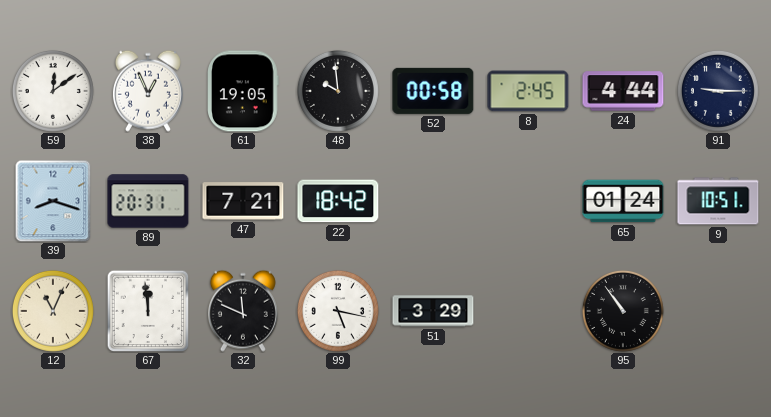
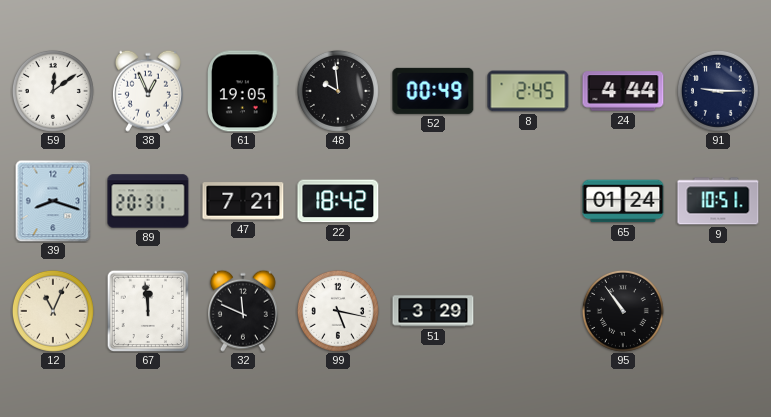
52: 00:58 -> 00:49 (433, 91)
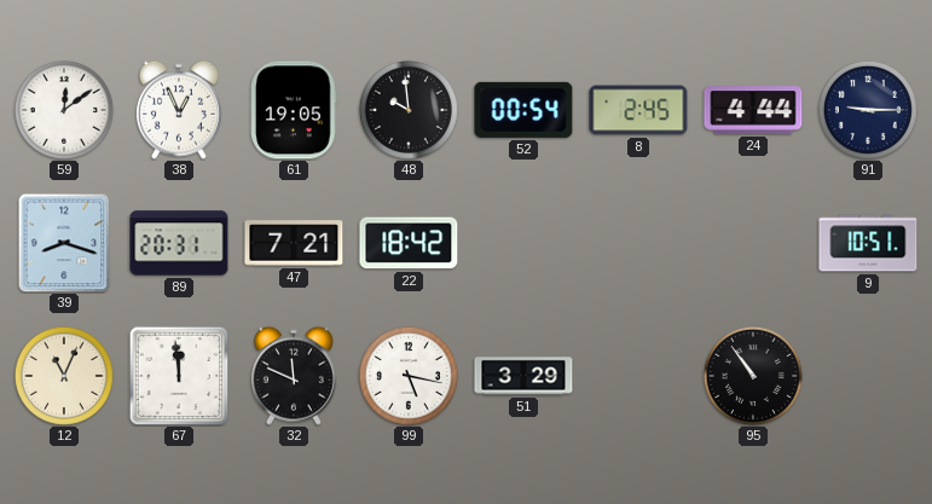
52: 00:49 -> 00:54 (523, 110)
65: 01:24 -> none (623, 201)
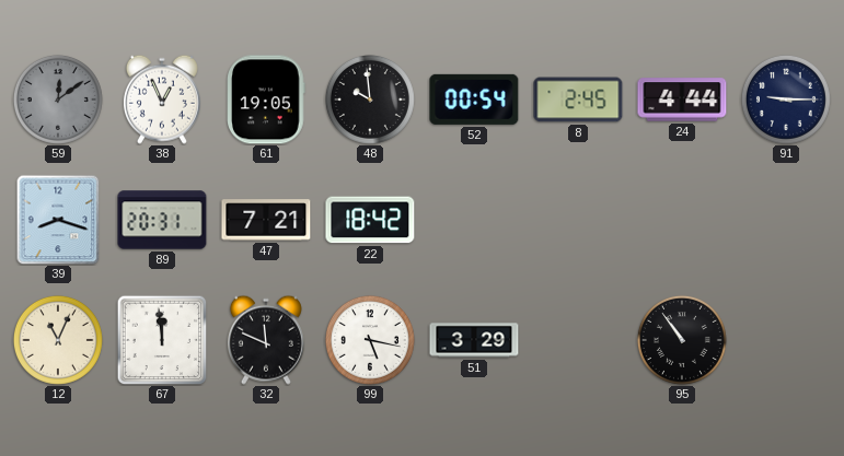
59 dial: white -> grey (58, 100)
9: 10:51 -> none (868, 243)
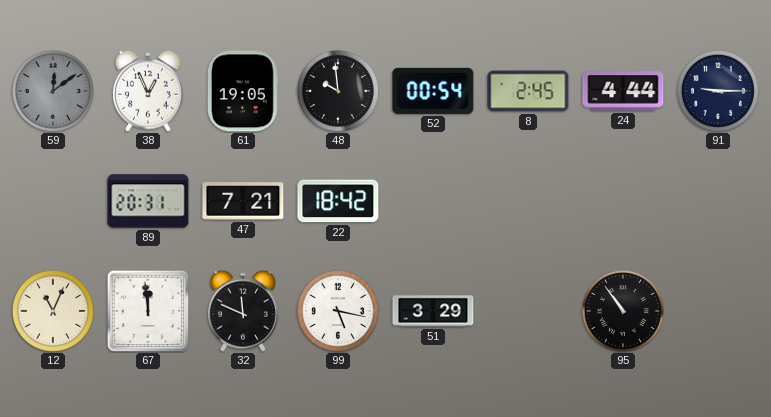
39: 8:18 -> none (58, 220)
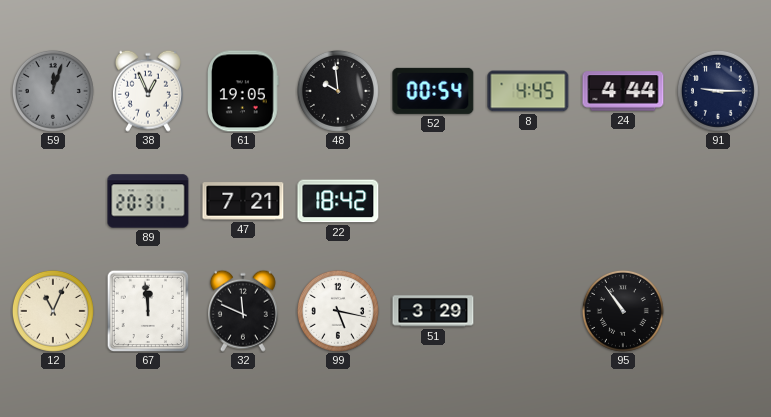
59: 12:09 -> 12:03 (53, 91)
8: 2:45 -> 4:45 (528, 91)
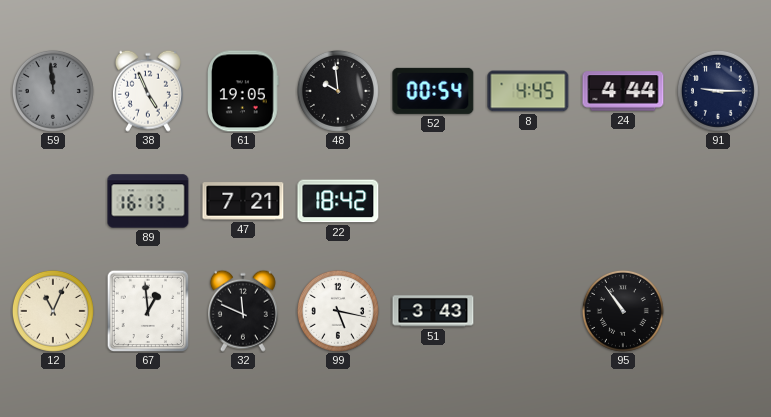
59: 12:03 -> 11:59 (53, 91)
38: 12:56 -> 4:56 (148, 91)
89: 20:31 -> 16:13 (148, 201)
67: 11:59 -> 12:59 (148, 311)
51: 3:29 -> 3:43 (433, 311)
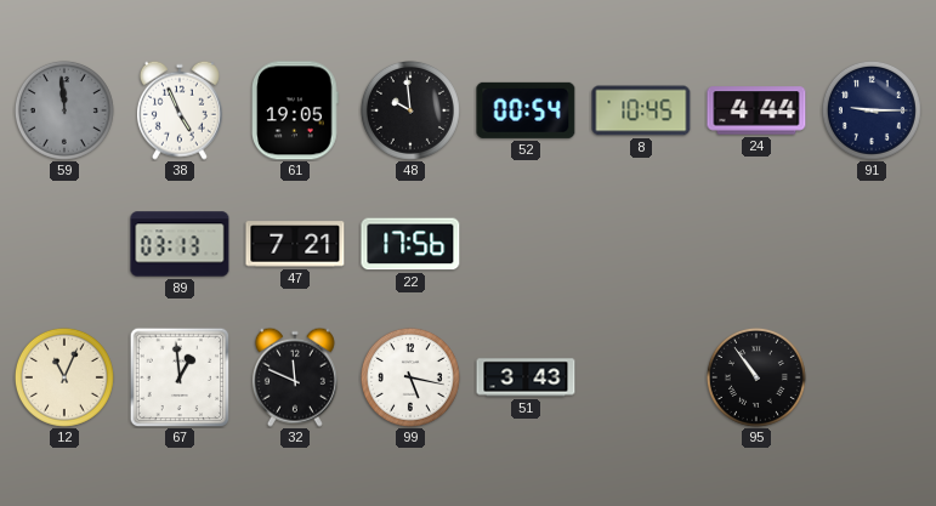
8: 4:45 -> 10:45 (641, 110)
89: 16:13 -> 03:13 (180, 244)
22: 18:42 -> 17:56 (410, 244)
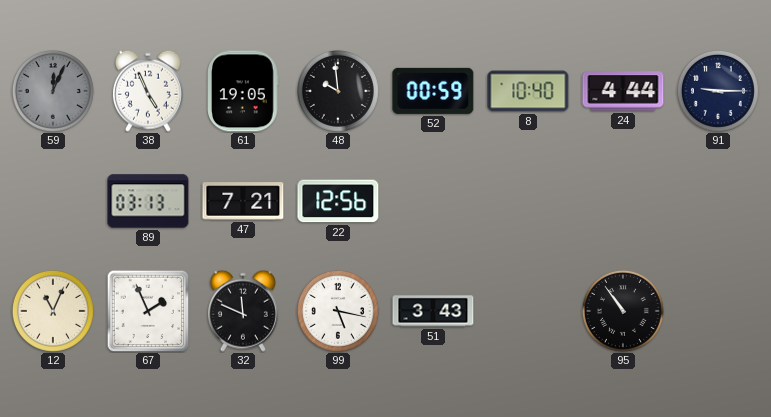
59: 11:59 -> 12:04 (53, 91)
52: 00:54 -> 00:59 (433, 91)
8: 10:45 -> 10:40 (528, 91)
22: 17:56 -> 12:56 (338, 201)
67: 12:59 -> 1:56 (148, 311)
